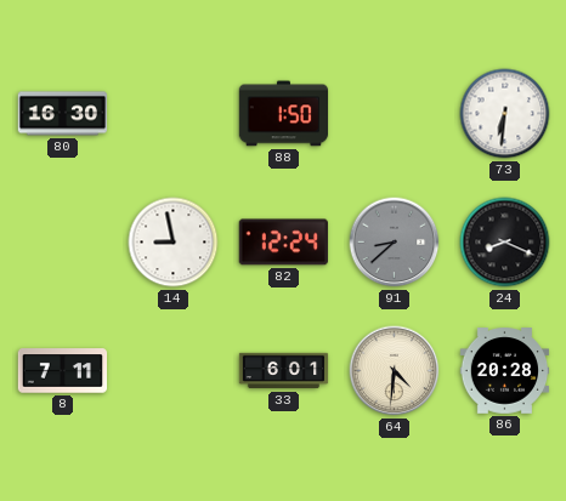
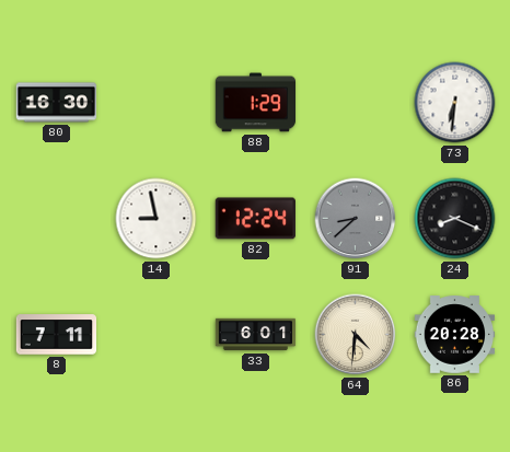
88: 1:50 -> 1:29 (256, 103)
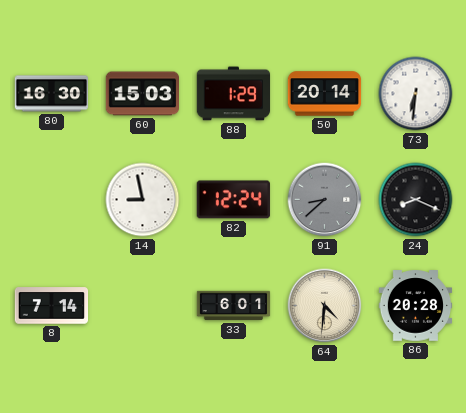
60: none -> 15:03 (143, 94)
50: none -> 20:14 (325, 94)
8: 7:11 -> 7:14 (52, 306)
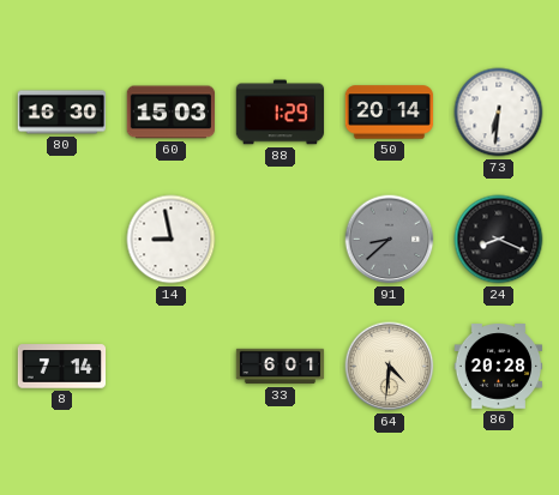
82: 12:24 -> none (233, 200)
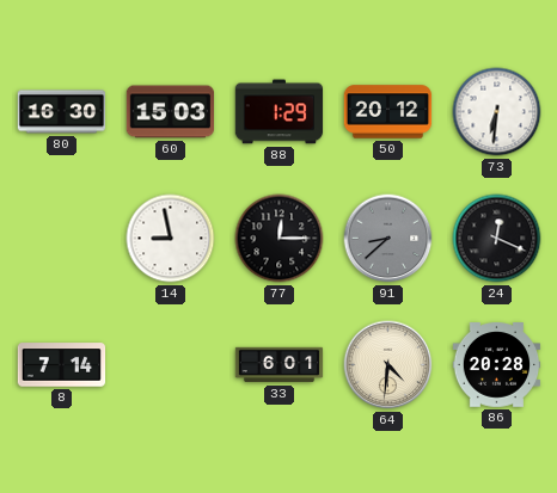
50: 20:14 -> 20:12 (388, 112)
77: none -> 12:15 (280, 239)
24: 8:19 -> 12:19 (497, 239)
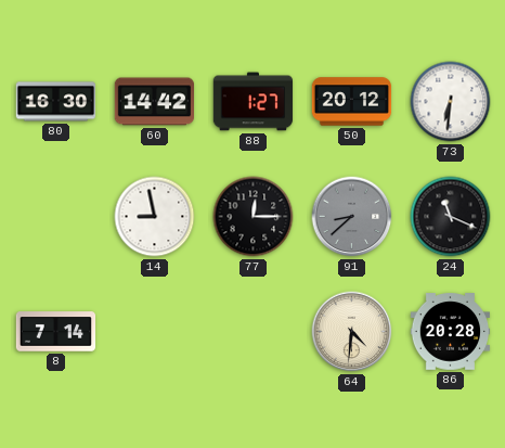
60: 15:03 -> 14:42 (155, 102)
88: 1:29 -> 1:27 (254, 102)
24: 12:19 -> 11:19 (451, 217)
33: 6:01 -> none (280, 365)
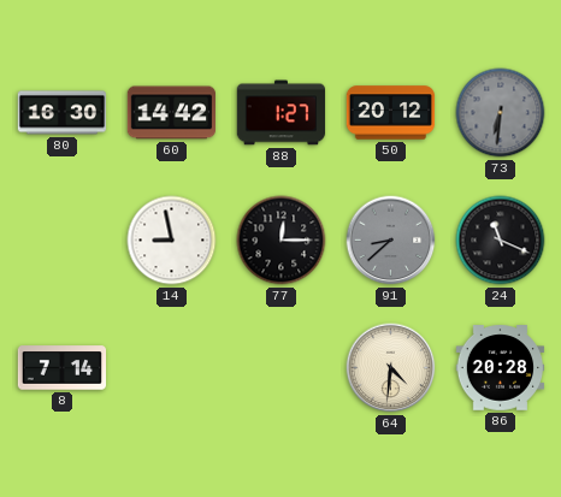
73 dial: white -> grey (501, 113)
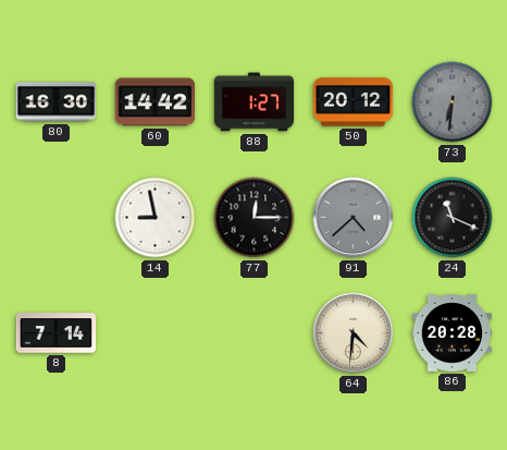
91: 8:38 -> 4:38 (354, 218)
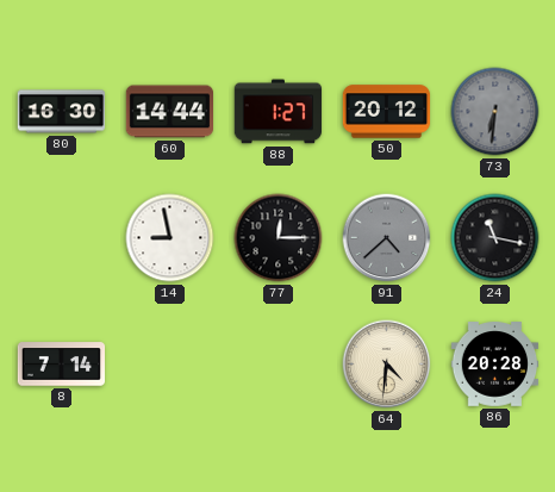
60: 14:42 -> 14:44 (170, 112)
24: 11:19 -> 11:17 (495, 238)
